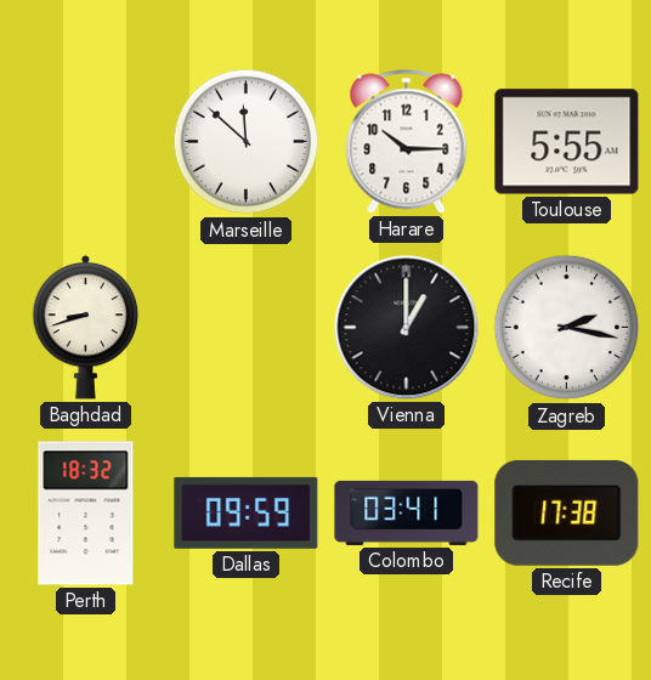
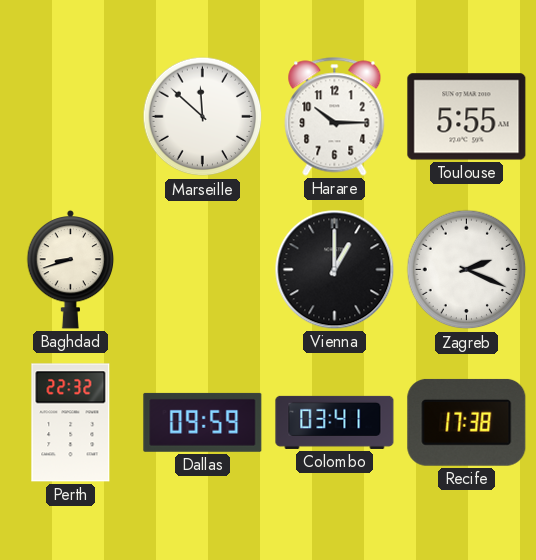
Zagreb: 2:17 -> 2:19 (467, 270)
Perth: 18:32 -> 22:32 (71, 423)
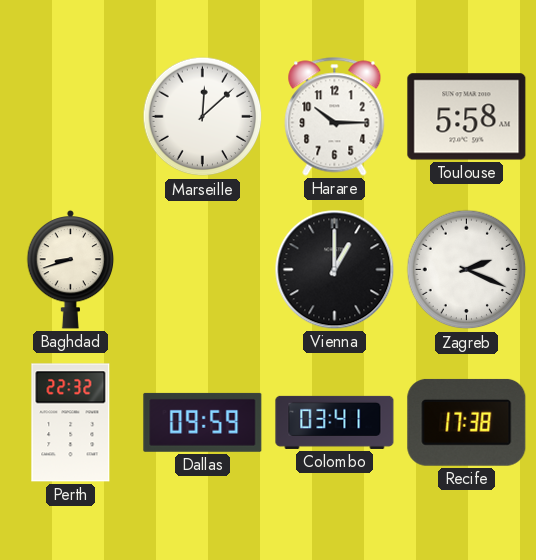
Marseille: 11:52 -> 12:08 (203, 117)
Toulouse: 5:55 -> 5:58 (467, 117)
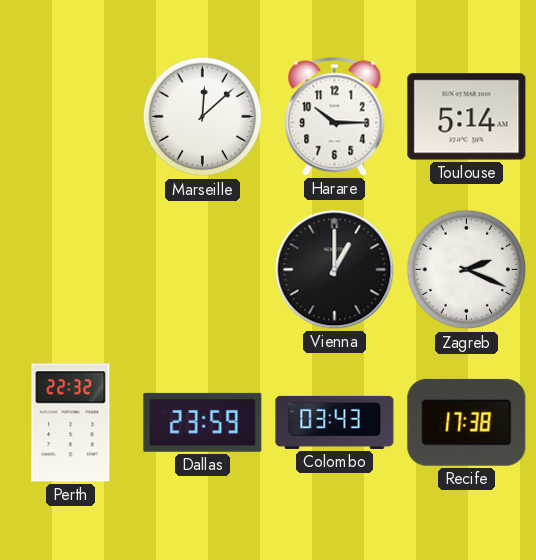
Toulouse: 5:58 -> 5:14 (467, 117)
Baghdad: 8:42 -> none (71, 269)
Dallas: 09:59 -> 23:59 (203, 422)
Colombo: 03:41 -> 03:43 (335, 422)
